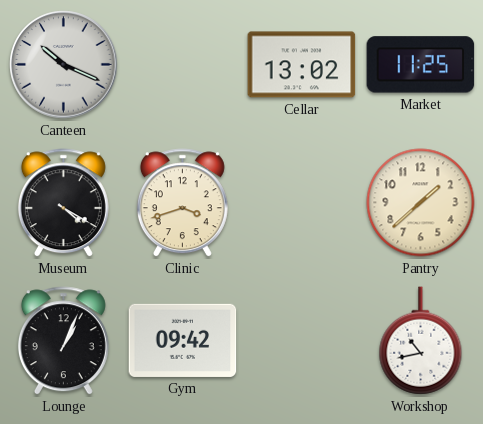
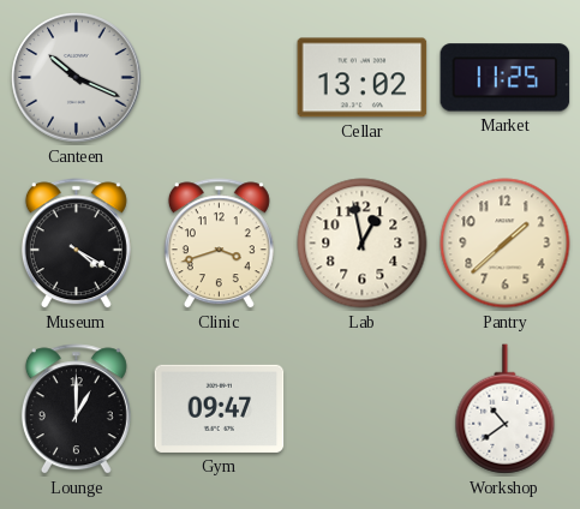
Lab: none -> 12:58 (363, 244)
Lounge: 1:04 -> 1:00 (76, 409)
Gym: 09:42 -> 09:47 (220, 408)
Workshop: 10:43 -> 10:39 (506, 409)
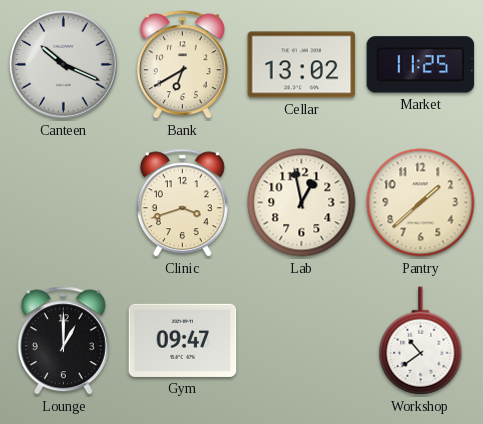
Bank: none -> 6:40 (182, 65)
Museum: 4:20 -> none (76, 244)
